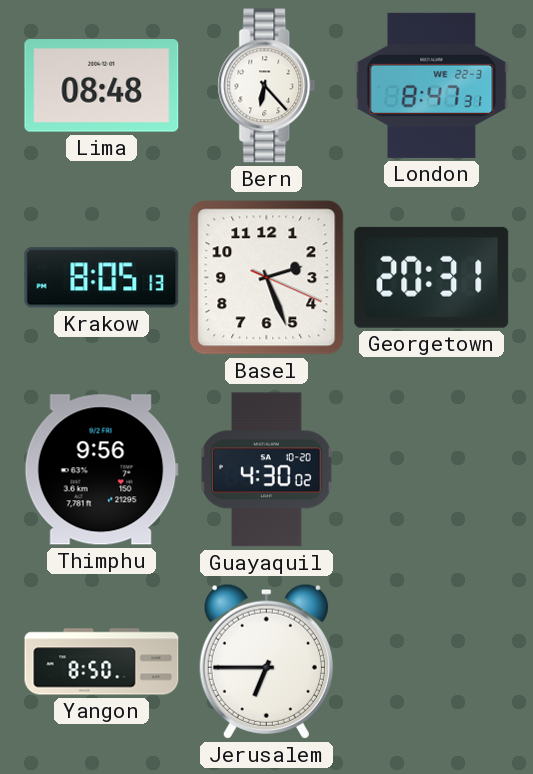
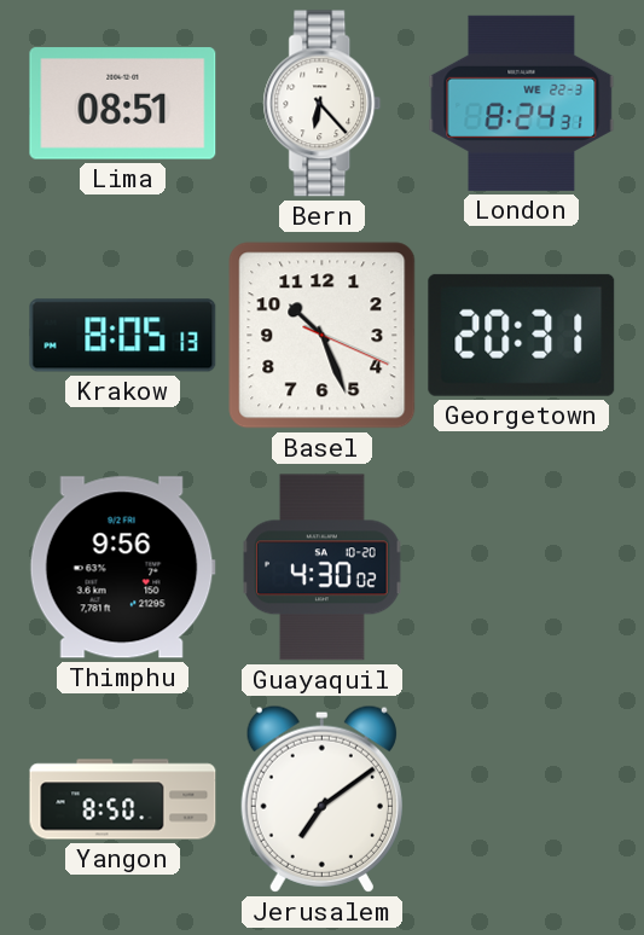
Lima: 08:48 -> 08:51 (123, 104)
London: 8:47 -> 8:24 (522, 103)
Basel: 2:26 -> 10:26 (323, 336)
Jerusalem: 6:45 -> 7:09 (321, 798)
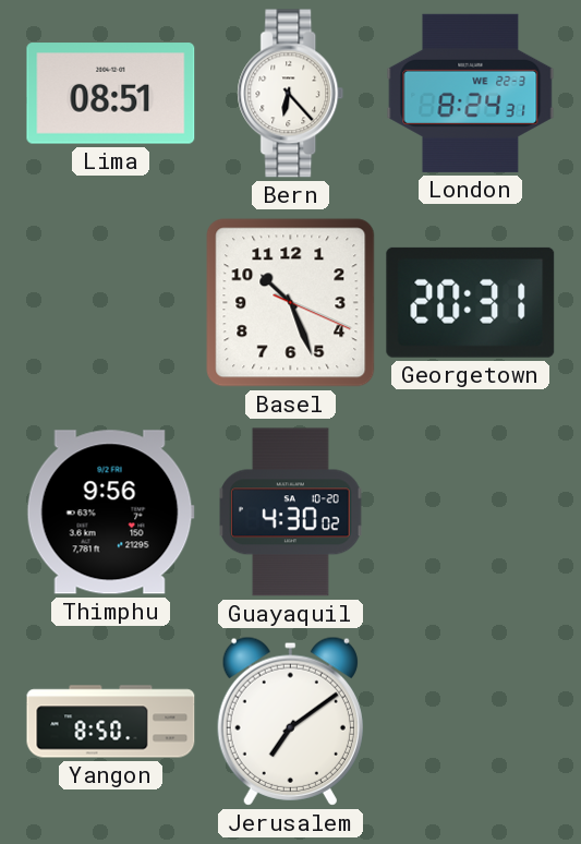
Krakow: 8:05 -> none (123, 336)
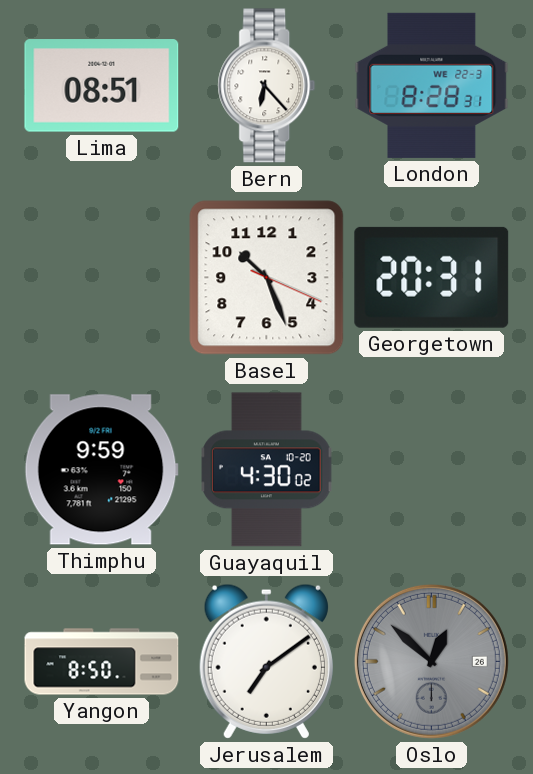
London: 8:24 -> 8:28 (432, 85)
Thimphu: 9:56 -> 9:59 (101, 470)
Oslo: none -> 12:52 (431, 661)
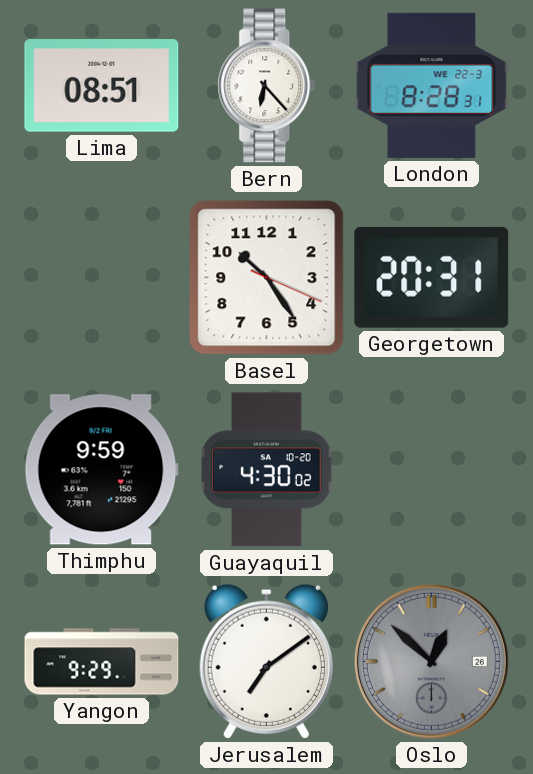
Basel: 10:26 -> 10:24 (267, 278)
Yangon: 8:50 -> 9:29 (102, 662)
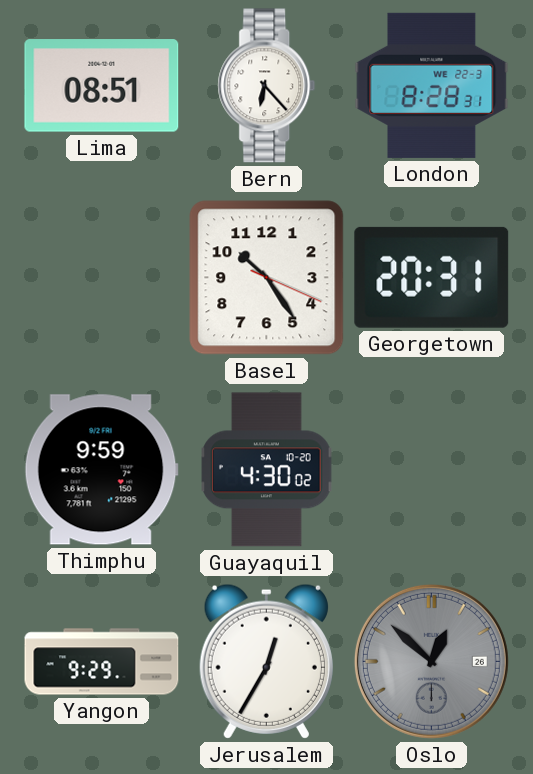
Jerusalem: 7:09 -> 12:35 (266, 661)
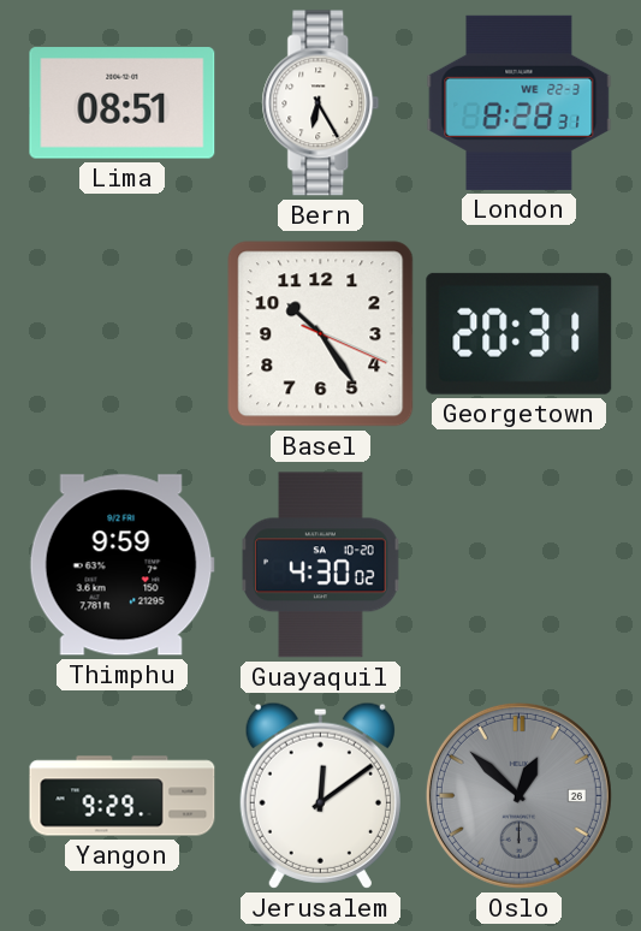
Bern: 6:23 -> 6:25 (321, 103)
Jerusalem: 12:35 -> 12:09 (320, 795)
